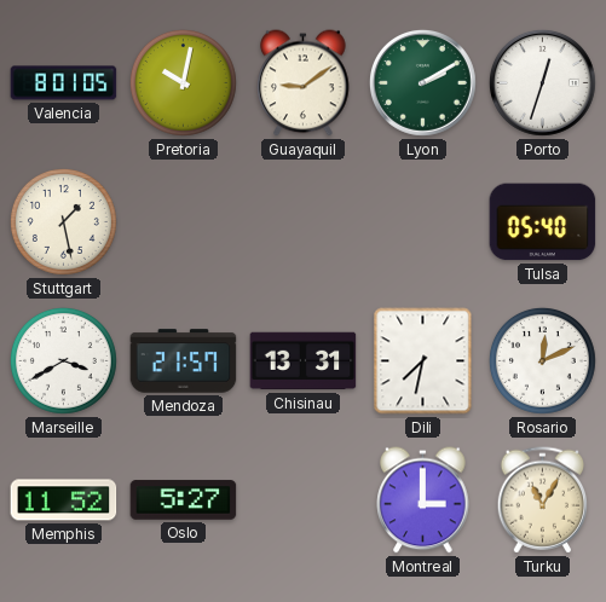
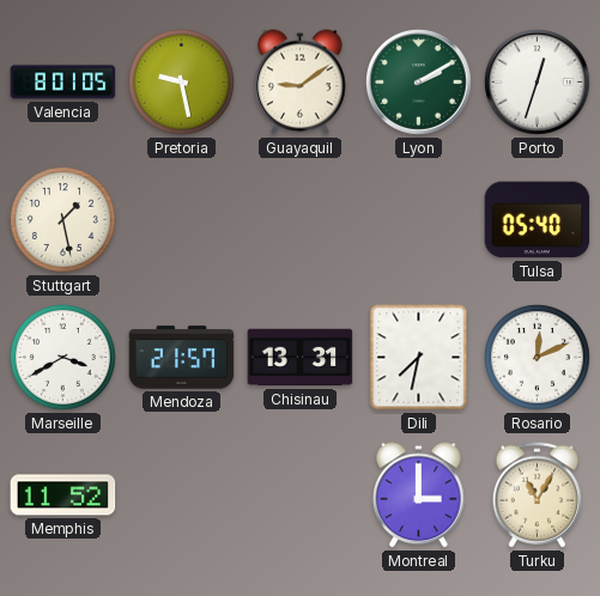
Pretoria: 10:02 -> 9:28 (181, 81)
Oslo: 5:27 -> none (184, 500)
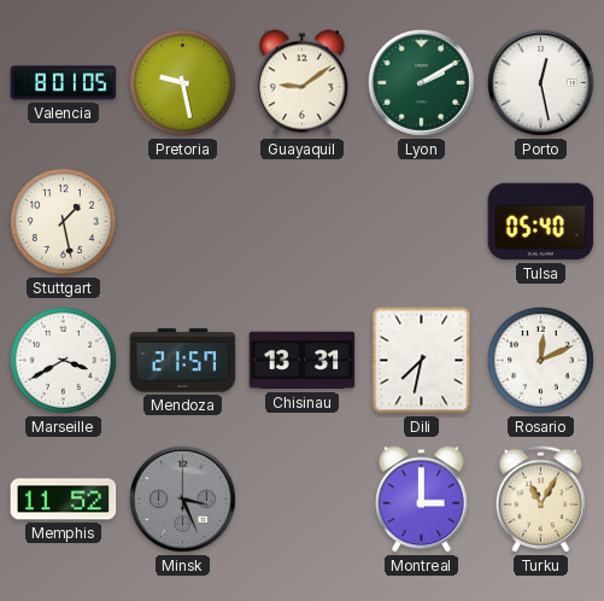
Porto: 12:33 -> 12:28 (540, 82)
Minsk: none -> 3:26 (182, 498)
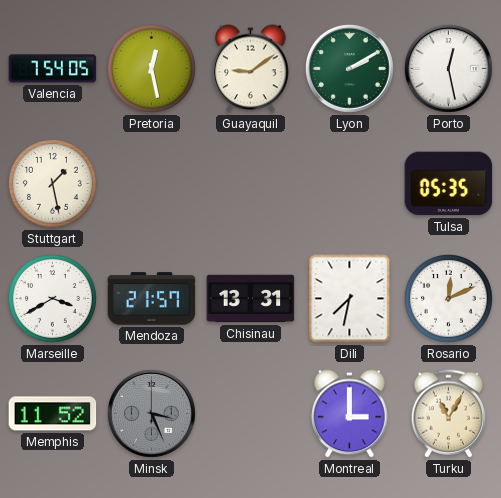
Valencia: 8:01 -> 7:54 (53, 69)
Pretoria: 9:28 -> 12:28 (151, 68)
Tulsa: 05:40 -> 05:35 (449, 184)
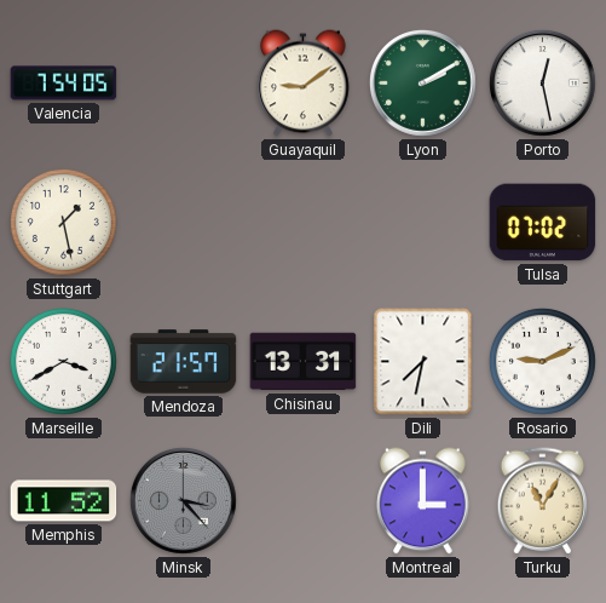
Pretoria: 12:28 -> none (151, 68)
Tulsa: 05:35 -> 07:02 (543, 223)
Rosario: 12:11 -> 9:11 (542, 361)
Minsk: 3:26 -> 3:23 (183, 500)
